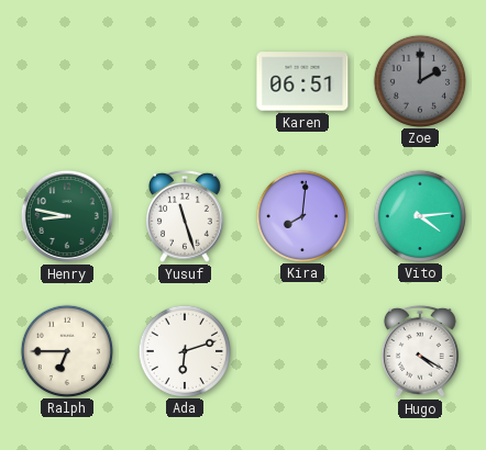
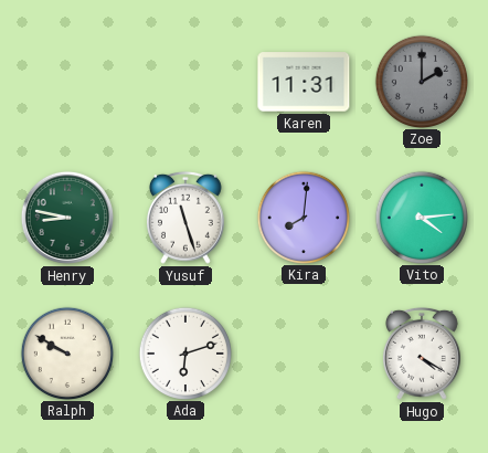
Karen: 06:51 -> 11:31 (304, 82)
Ralph: 6:45 -> 9:50 (66, 352)
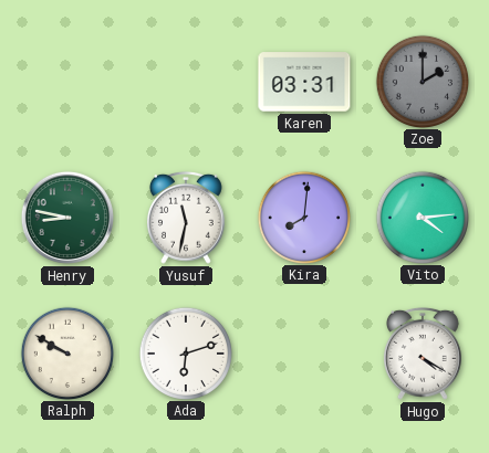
Karen: 11:31 -> 03:31 (304, 82)
Yusuf: 11:27 -> 11:32 (187, 218)
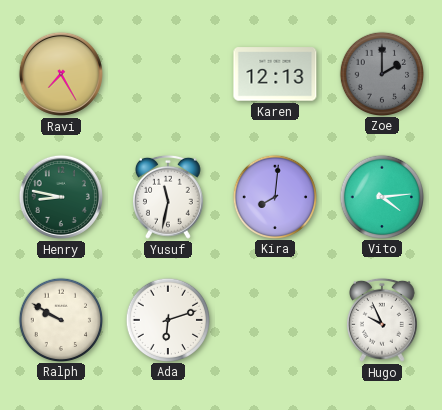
Ravi: none -> 7:25 (61, 74)
Karen: 03:31 -> 12:13 (275, 74)
Hugo: 4:20 -> 9:56 (383, 320)
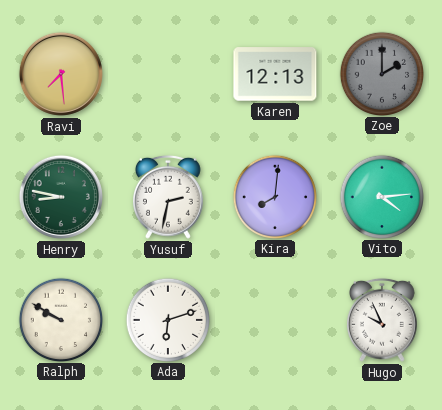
Ravi: 7:25 -> 7:29 (61, 74)
Yusuf: 11:32 -> 2:32 (169, 197)
